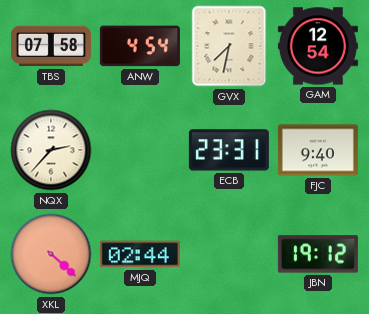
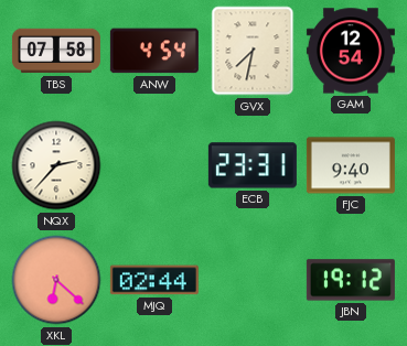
XKL: 4:22 -> 6:22 (56, 280)
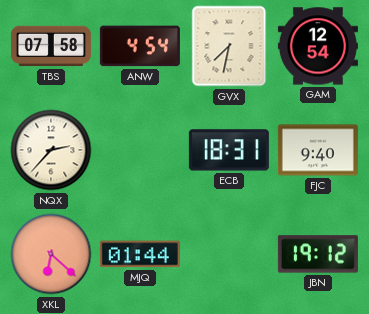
ECB: 23:31 -> 18:31 (229, 150)
MJQ: 02:44 -> 01:44 (140, 254)
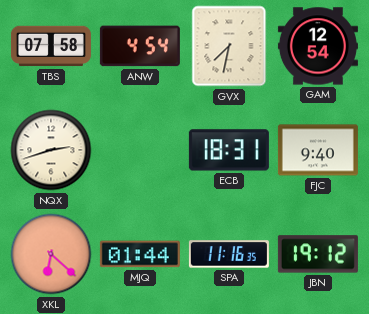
NQX: 2:37 -> 2:42 (51, 150)
SPA: none -> 11:16 (229, 254)
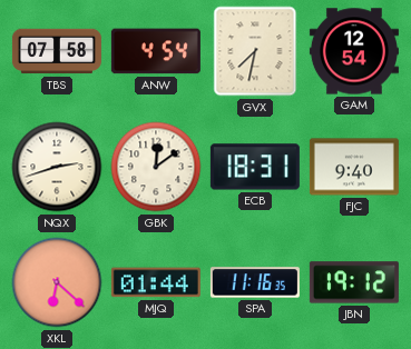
GBK: none -> 12:09 (156, 167)
